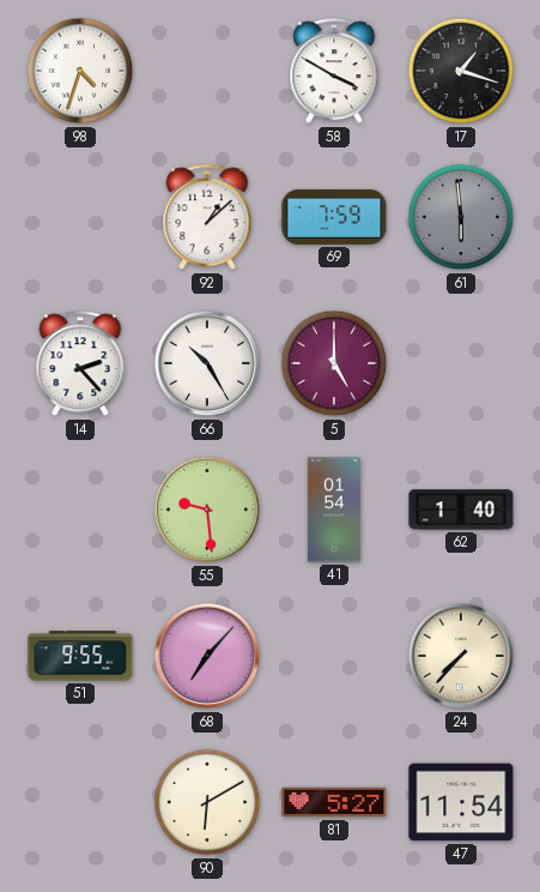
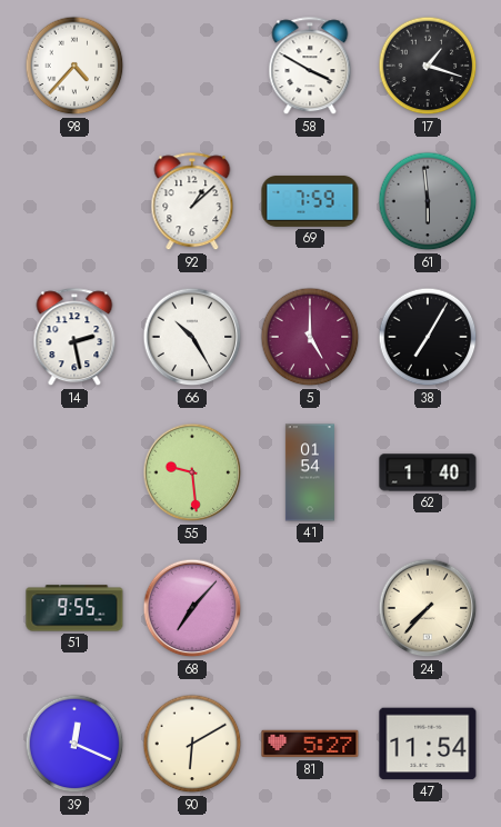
98: 4:33 -> 4:37 (74, 66)
14: 2:23 -> 2:28 (74, 338)
38: none -> 7:05 (428, 337)
39: none -> 12:19 (74, 744)
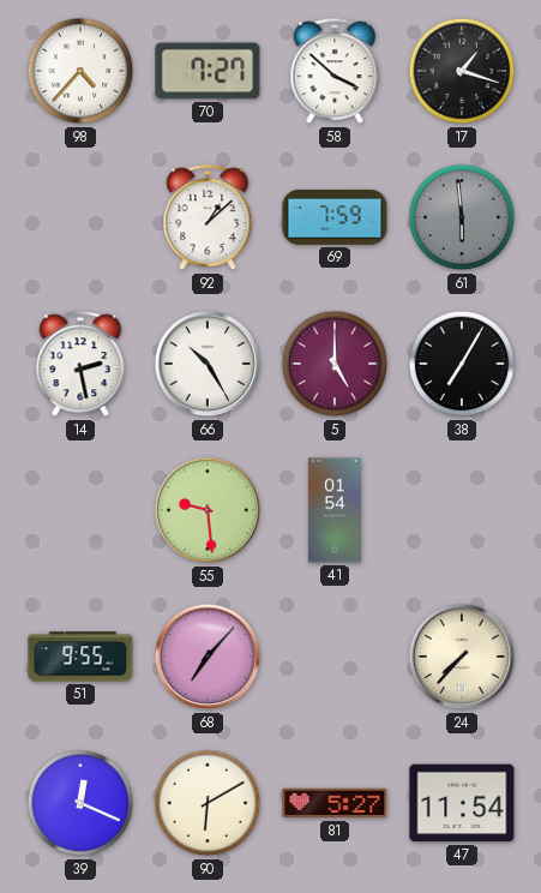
70: none -> 7:27 (208, 71)
58: 3:50 -> 3:52 (335, 72)
62: 1:40 -> none (428, 472)
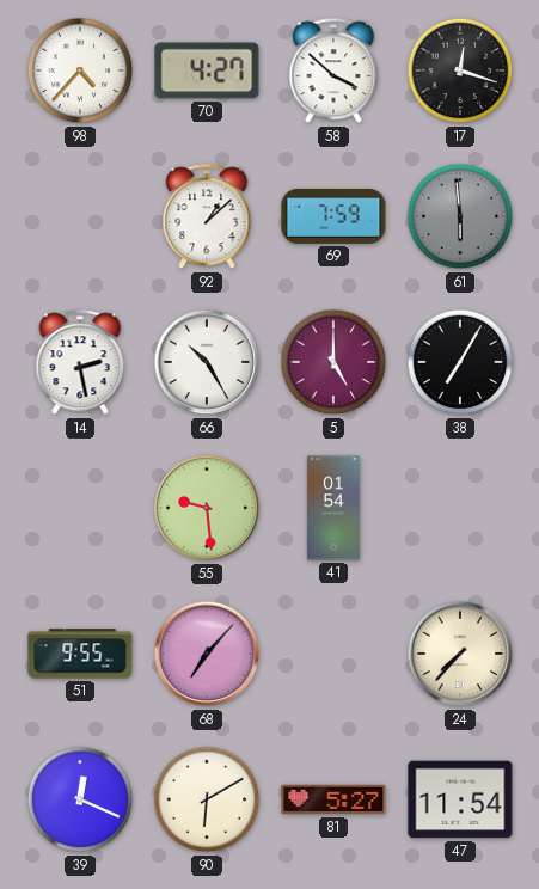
70: 7:27 -> 4:27 (207, 70)
17: 1:18 -> 12:18 (460, 70)
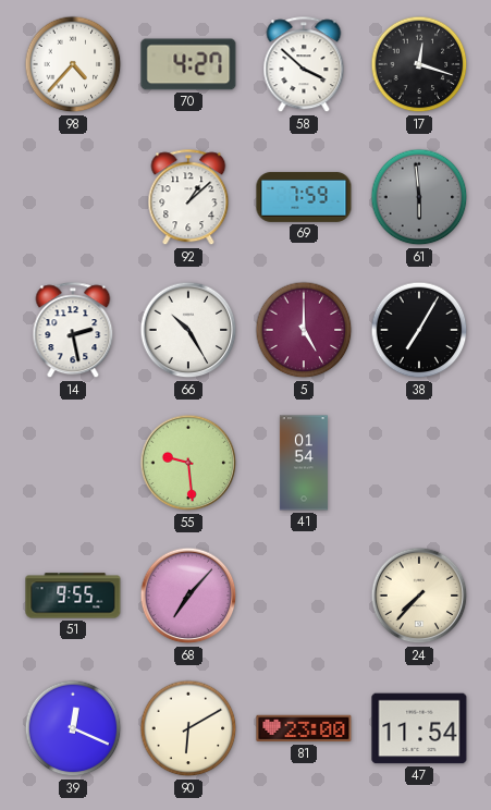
81: 5:27 -> 23:00 (304, 728)
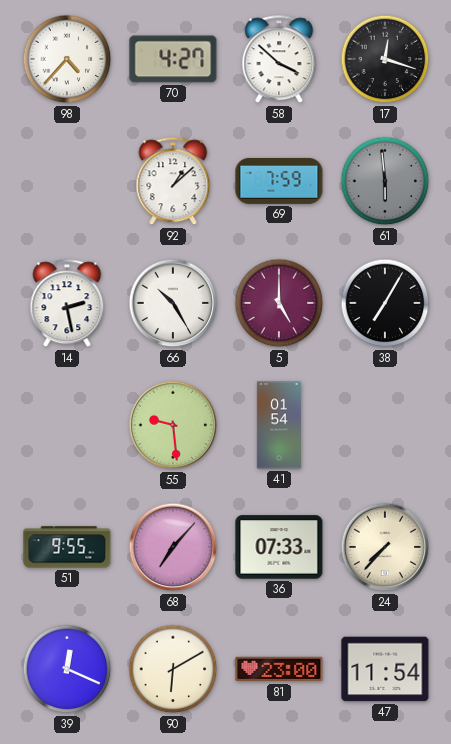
36: none -> 07:33 (279, 547)
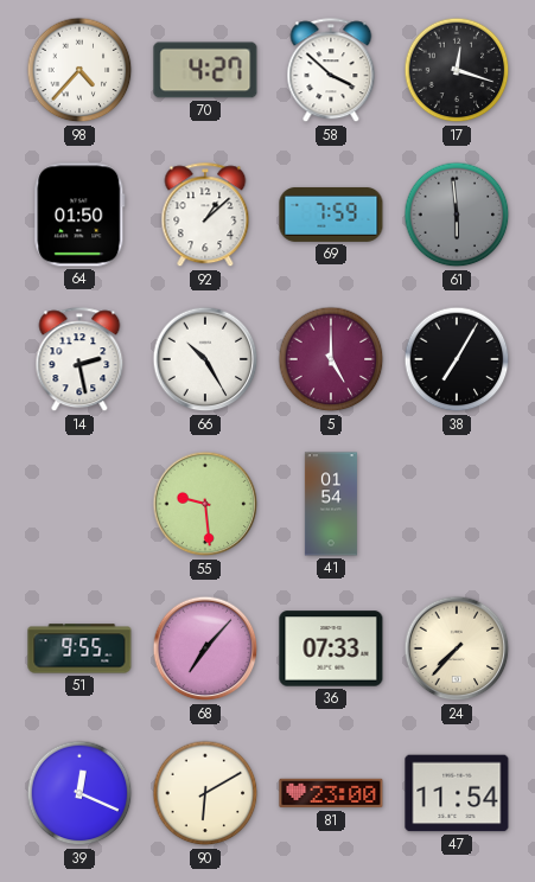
64: none -> 01:50 (79, 215)
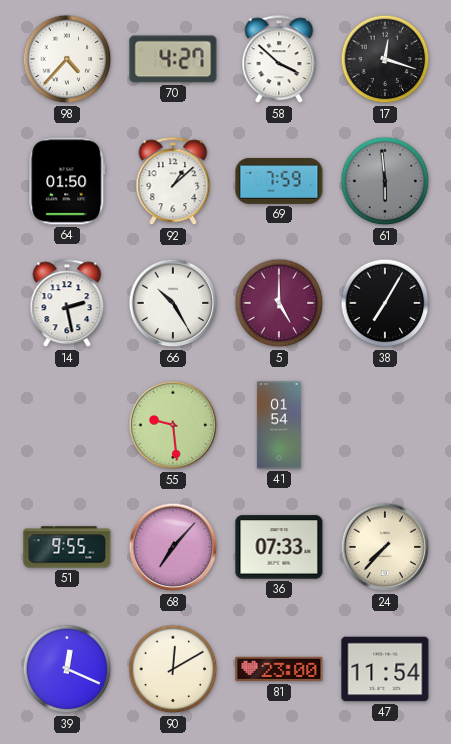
90: 6:10 -> 12:10 (173, 669)
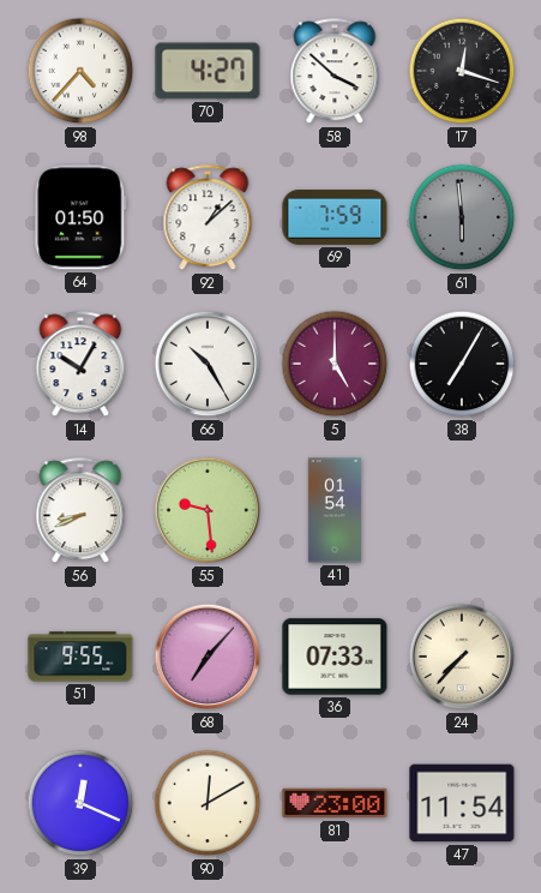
14: 2:28 -> 10:05 (80, 365)
56: none -> 8:41 (80, 511)
